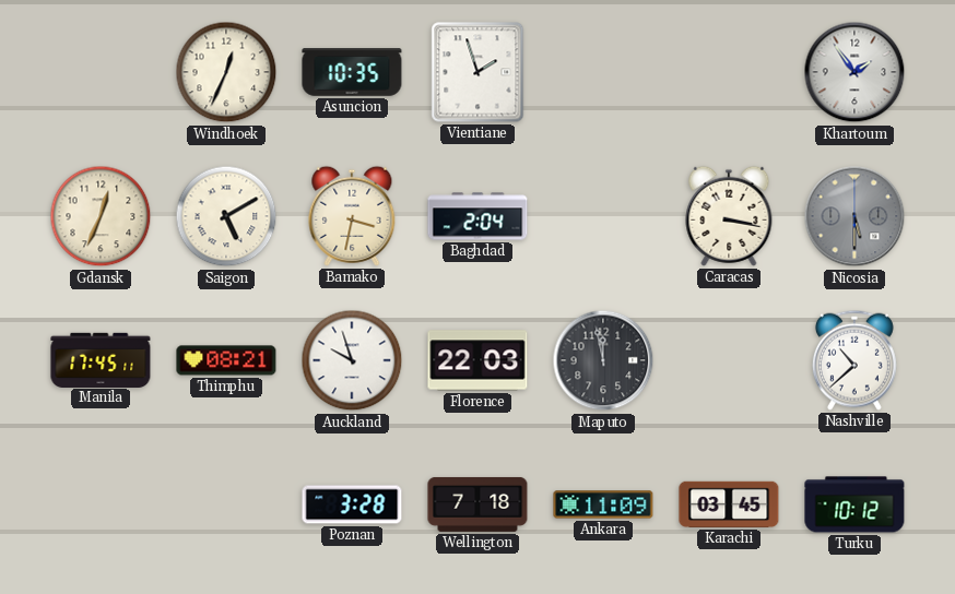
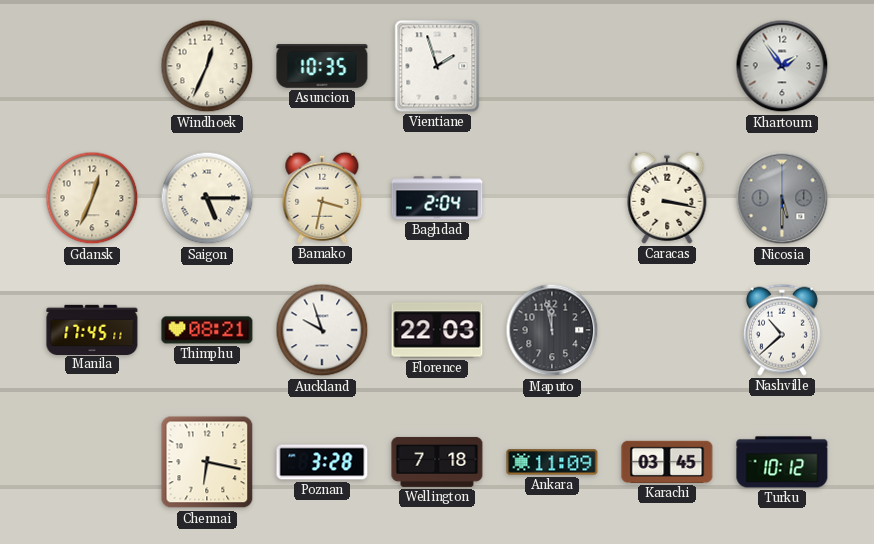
Saigon: 5:10 -> 5:15 (207, 198)
Chennai: none -> 6:17 (207, 462)
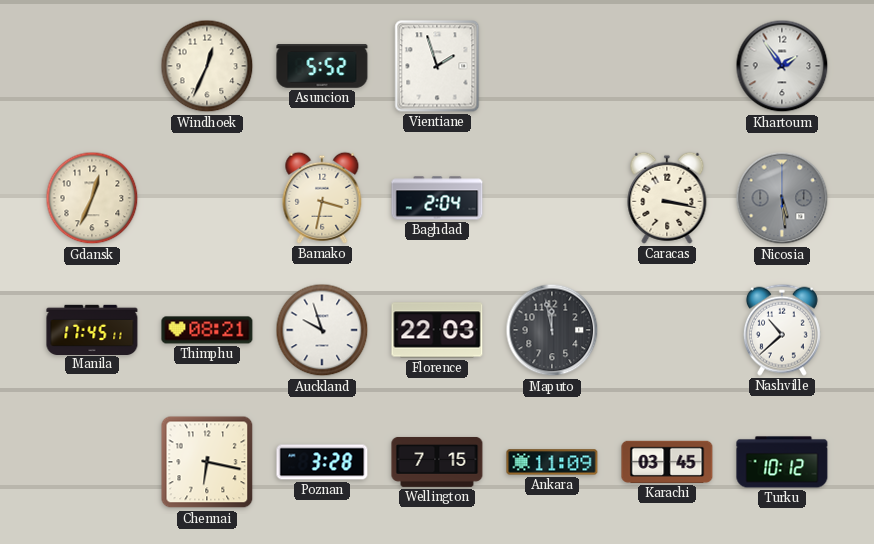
Asuncion: 10:35 -> 5:52 (322, 66)
Saigon: 5:15 -> none (207, 198)
Nicosia: 5:30 -> 5:29 (782, 198)
Wellington: 7:18 -> 7:15 (437, 462)
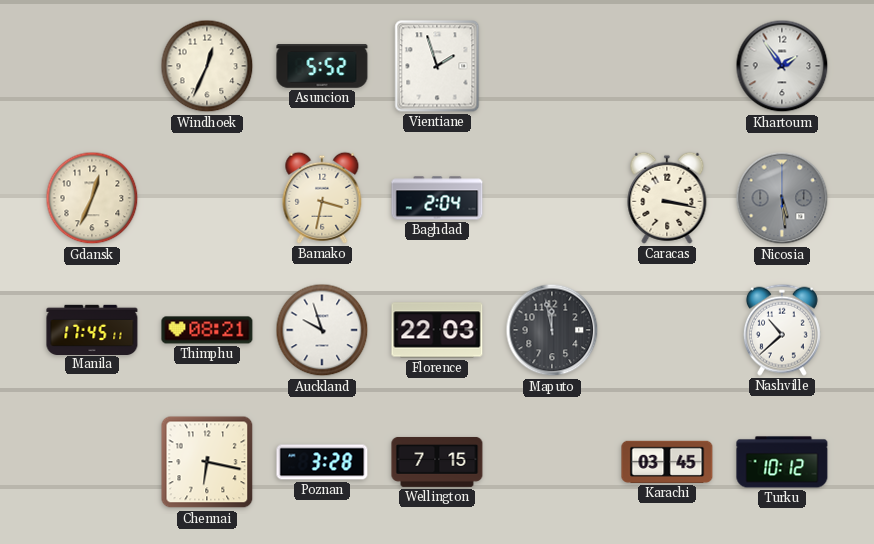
Ankara: 11:09 -> none (552, 462)
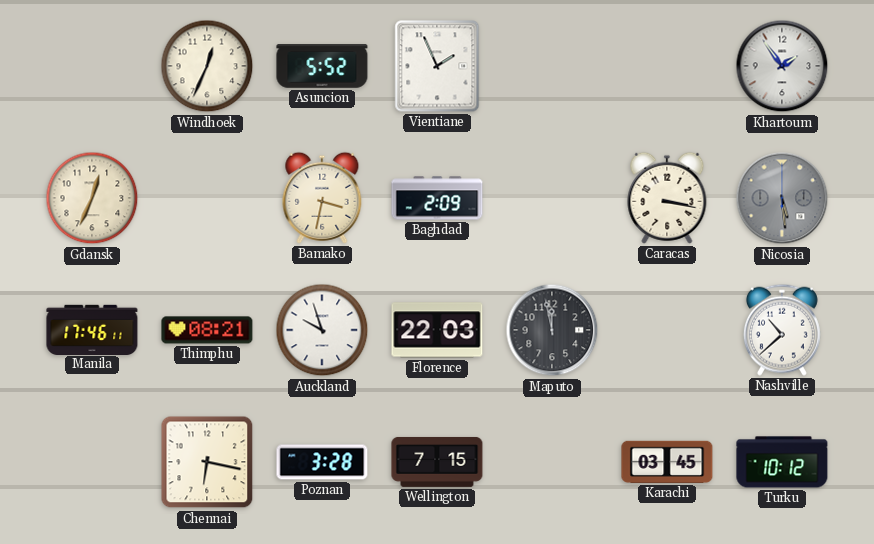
Vientiane: 1:57 -> 1:56 (437, 66)
Baghdad: 2:04 -> 2:09 (437, 198)
Manila: 17:45 -> 17:46 (92, 329)
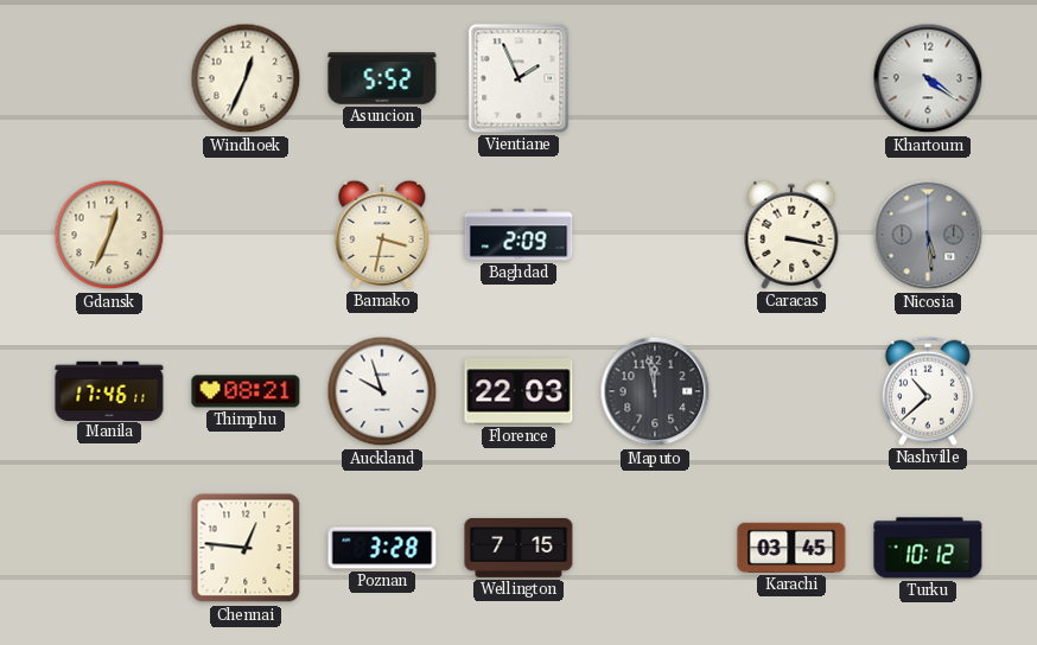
Khartoum: 1:54 -> 4:21 (928, 78)
Chennai: 6:17 -> 12:46 (246, 548)
